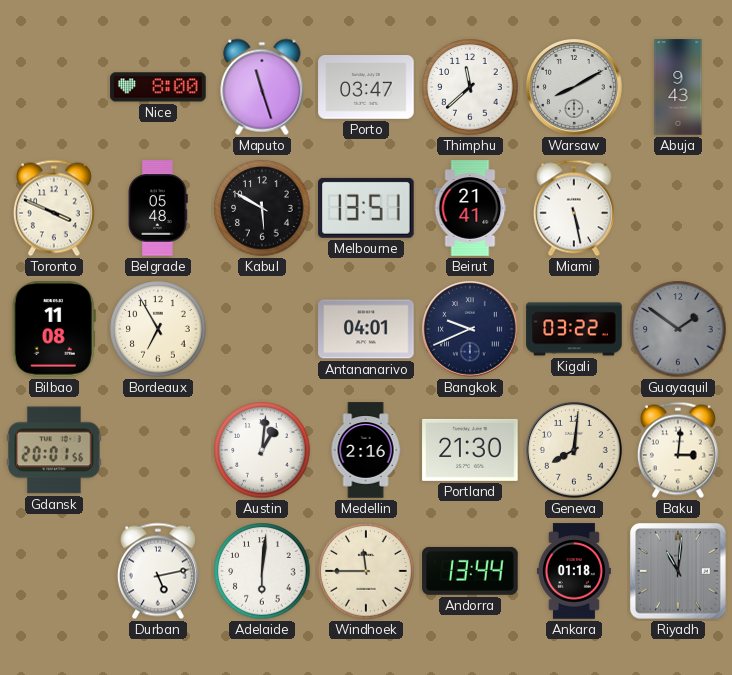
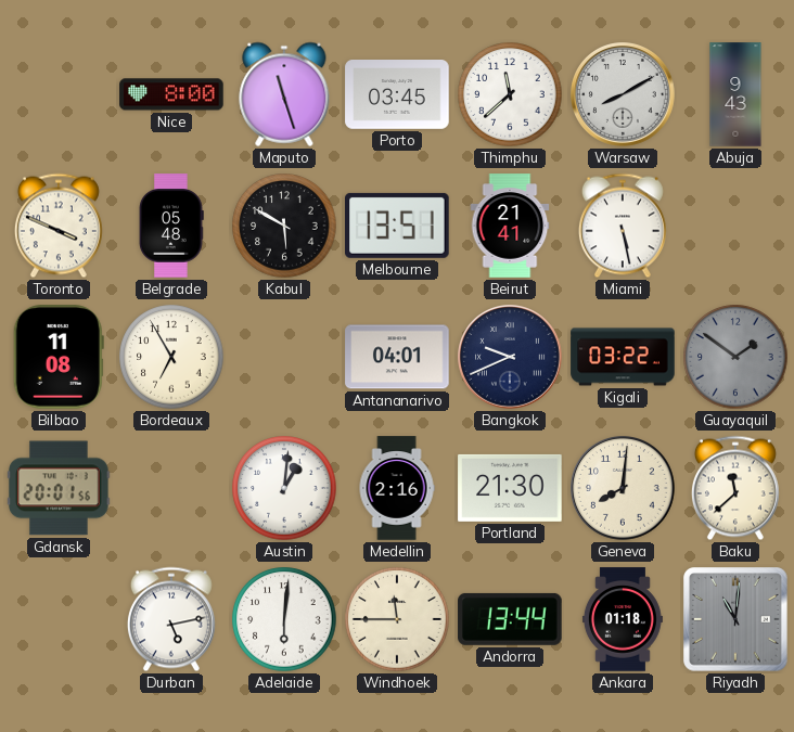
Porto: 03:47 -> 03:45 (397, 94)
Baku: 3:01 -> 11:38 (735, 488)
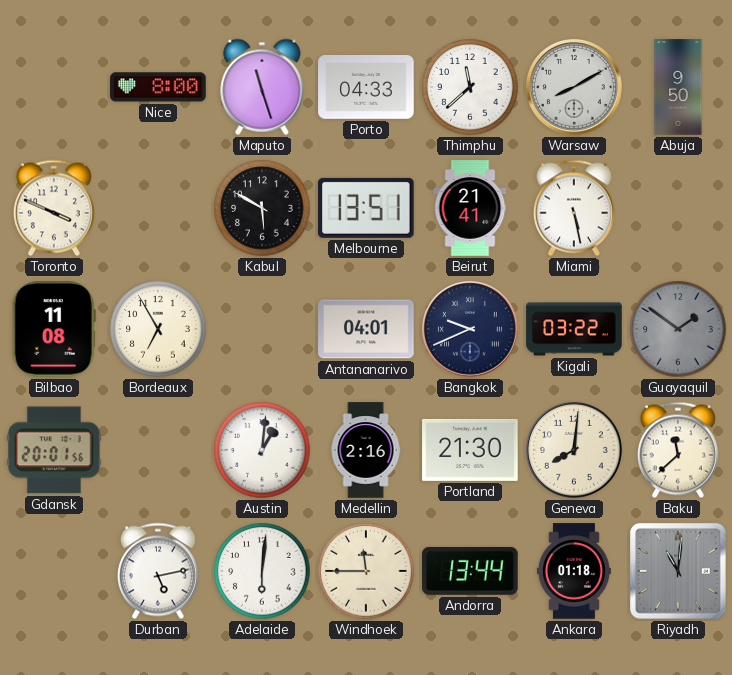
Porto: 03:45 -> 04:33 (366, 87)
Abuja: 9:43 -> 9:50 (678, 87)
Belgrade: 05:48 -> none (171, 226)
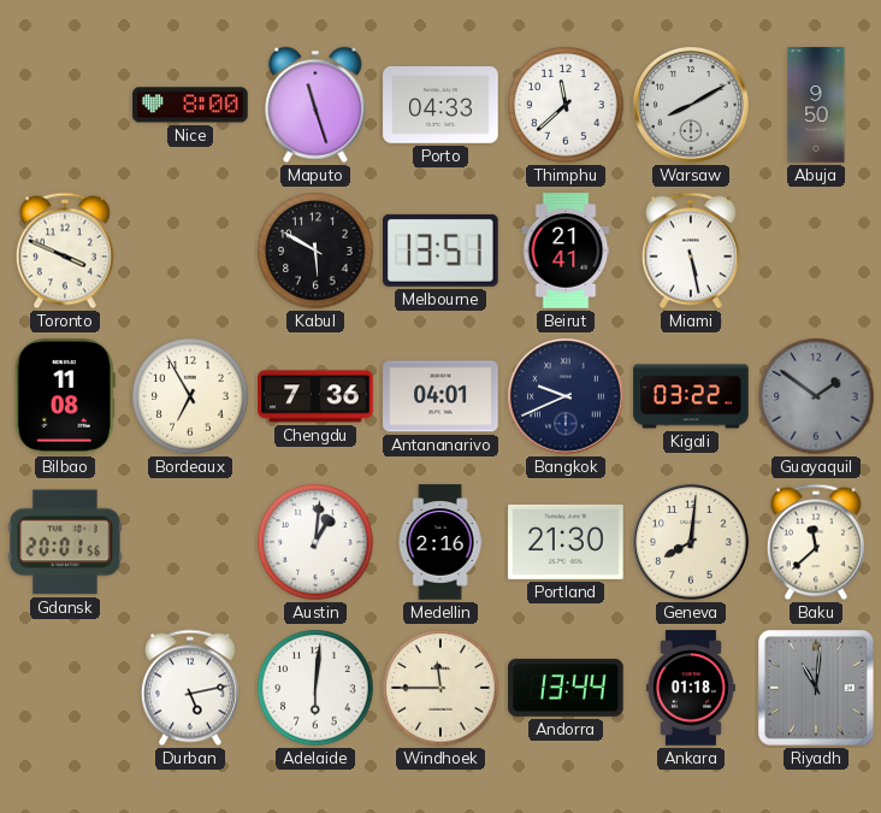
Chengdu: none -> 7:36 (315, 396)
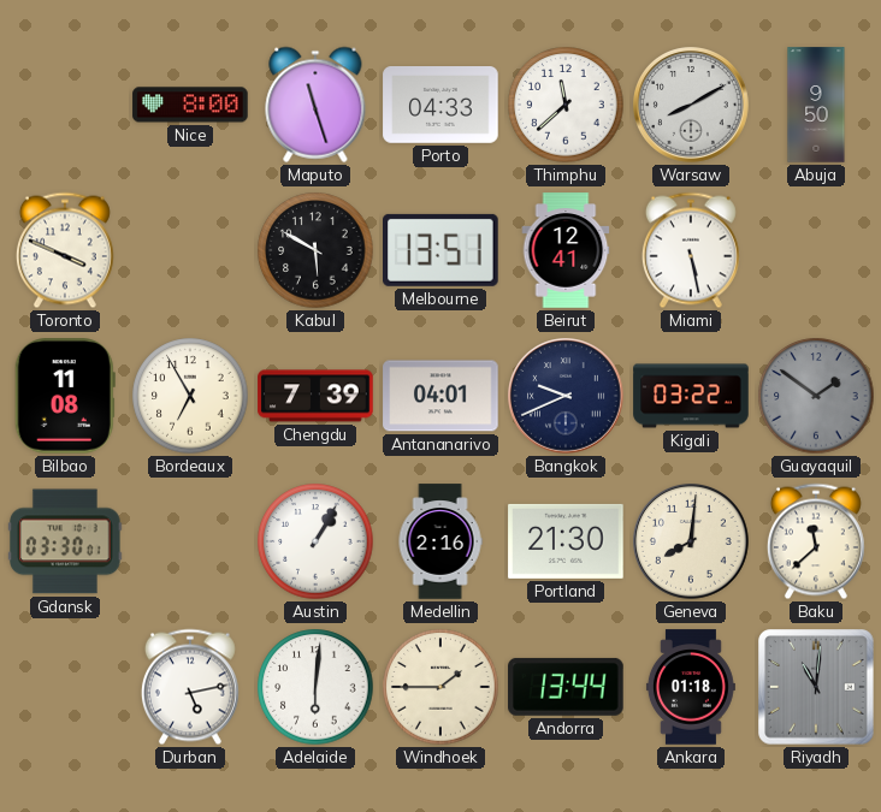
Beirut: 21:41 -> 12:41 (566, 250)
Chengdu: 7:36 -> 7:39 (315, 396)
Gdansk: 20:01 -> 03:30 (65, 541)
Austin: 1:01 -> 1:05 (315, 541)
Windhoek: 11:45 -> 1:45 (440, 687)
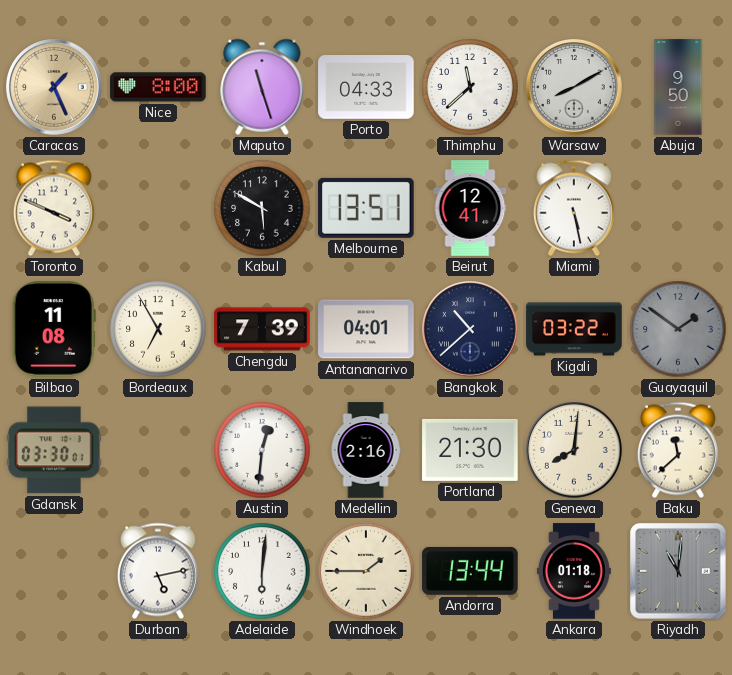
Caracas: none -> 1:26 (55, 88)
Bangkok: 9:41 -> 10:38 (471, 330)
Austin: 1:05 -> 12:31 (262, 450)
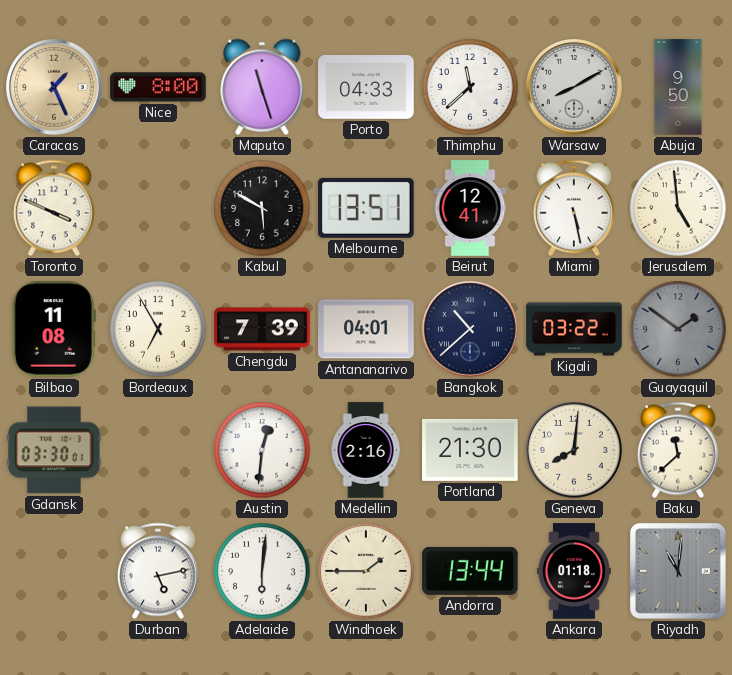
Jerusalem: none -> 4:59 (678, 208)
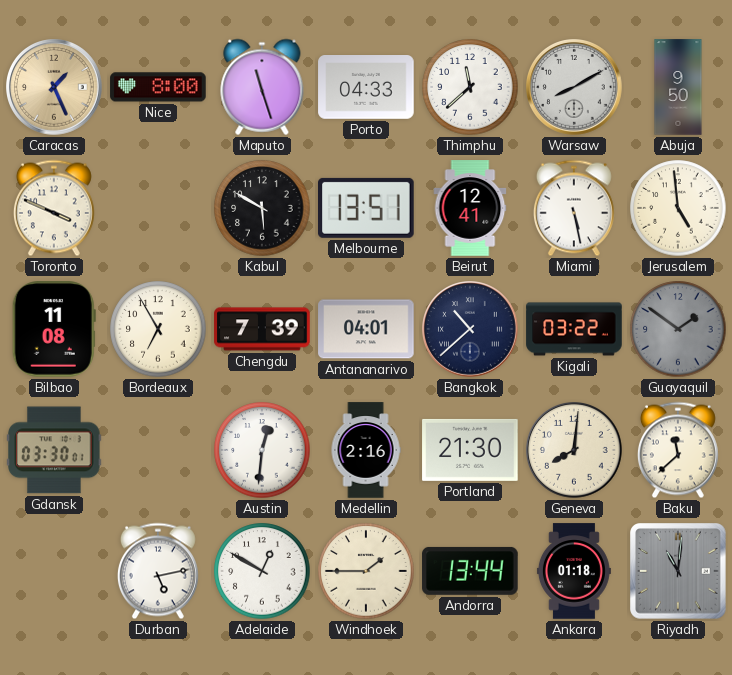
Adelaide: 6:01 -> 12:50 (262, 571)
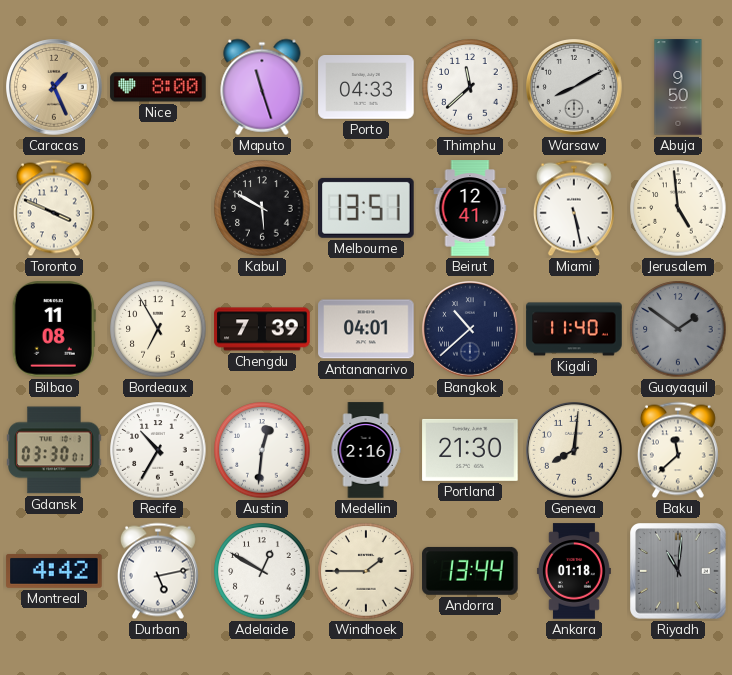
Kigali: 03:22 -> 11:40 (574, 329)
Recife: none -> 10:35 (158, 450)
Montreal: none -> 4:42 (54, 571)
